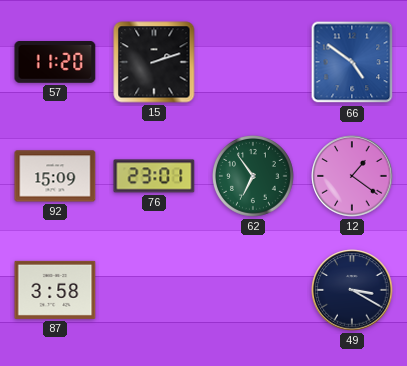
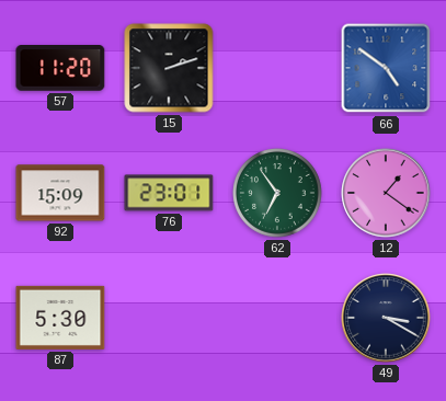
87: 3:58 -> 5:30 (60, 318)
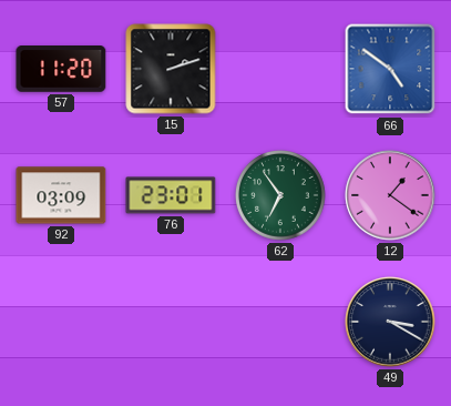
92: 15:09 -> 03:09 (61, 195)
87: 5:30 -> none (60, 318)
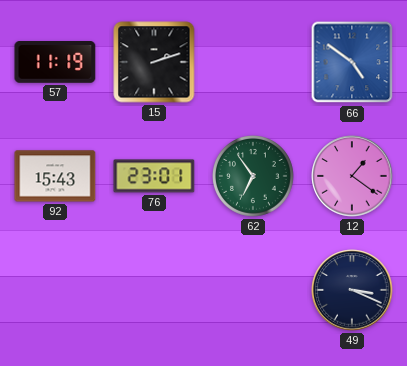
57: 11:20 -> 11:19 (55, 62)
92: 03:09 -> 15:43 (55, 176)
49: 3:20 -> 3:19 (352, 290)
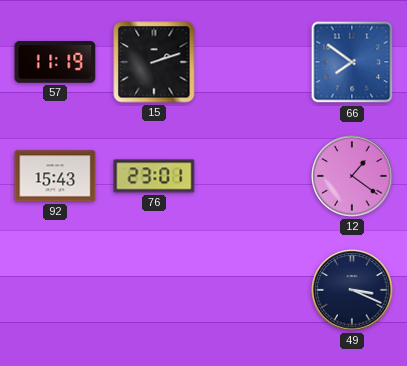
66: 4:51 -> 7:51 (352, 62)
62: 6:54 -> none (254, 177)
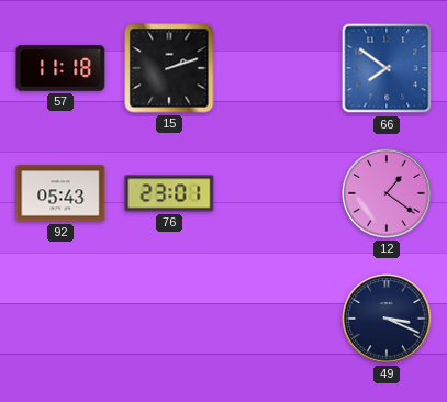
57: 11:19 -> 11:18 (60, 68)
92: 15:43 -> 05:43 (60, 193)
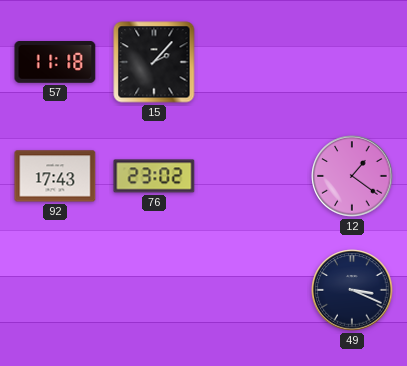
15: 2:12 -> 2:07 (154, 62)
66: 7:51 -> none (387, 68)
92: 05:43 -> 17:43 (55, 176)
76: 23:01 -> 23:02 (154, 176)
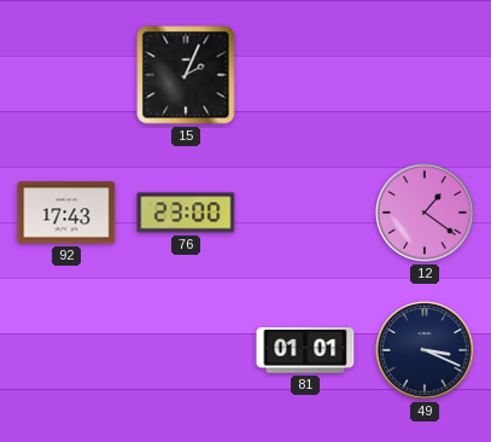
57: 11:18 -> none (55, 62)
15: 2:07 -> 2:04 (186, 75)
76: 23:02 -> 23:00 (186, 213)
81: none -> 01:01 (305, 350)
